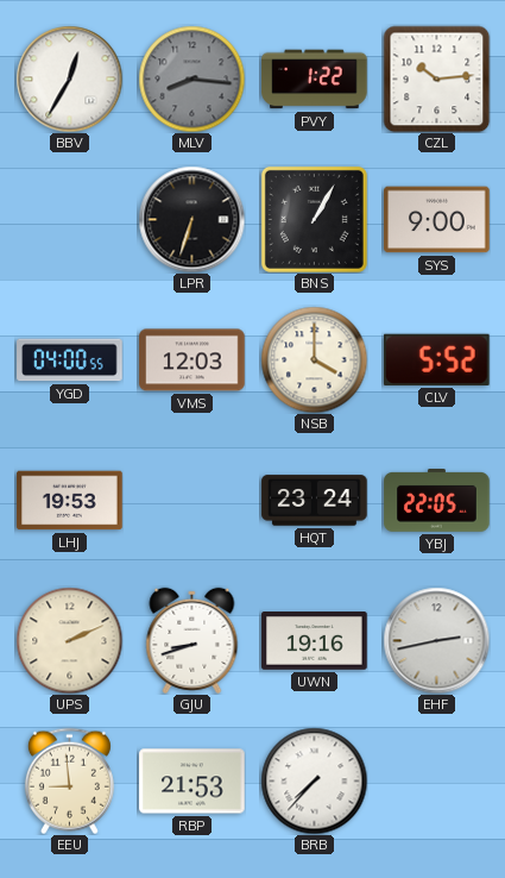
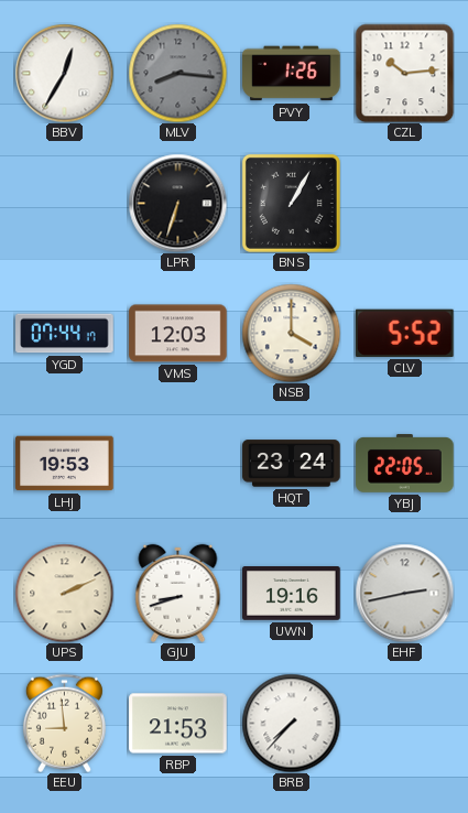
PVY: 1:22 -> 1:26 (292, 74)
SYS: 9:00 -> none (437, 220)
YGD: 04:00 -> 07:44 (65, 334)
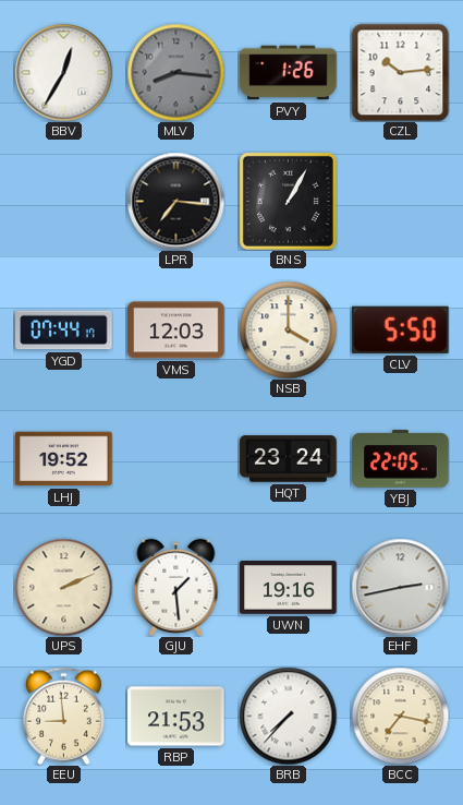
LPR: 6:33 -> 7:16 (175, 201)
CLV: 5:52 -> 5:50 (400, 329)
LHJ: 19:53 -> 19:52 (64, 459)
GJU: 8:42 -> 1:29 (176, 587)
BCC: none -> 7:17 (400, 716)
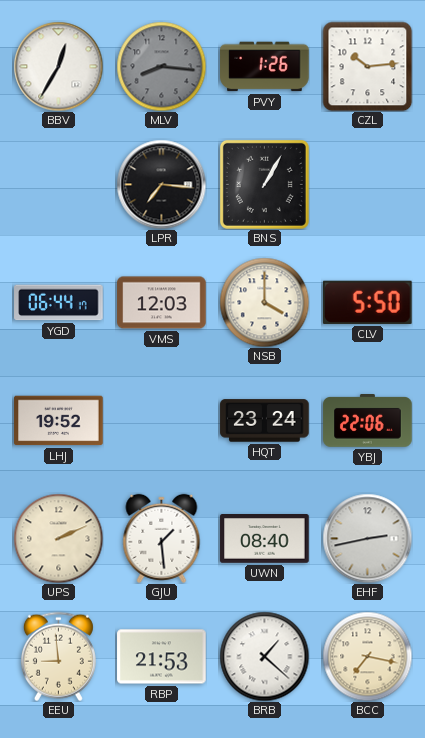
YGD: 07:44 -> 06:44 (59, 303)
YBJ: 22:05 -> 22:06 (368, 421)
UWN: 19:16 -> 08:40 (265, 539)
BRB: 7:37 -> 1:22 (264, 656)
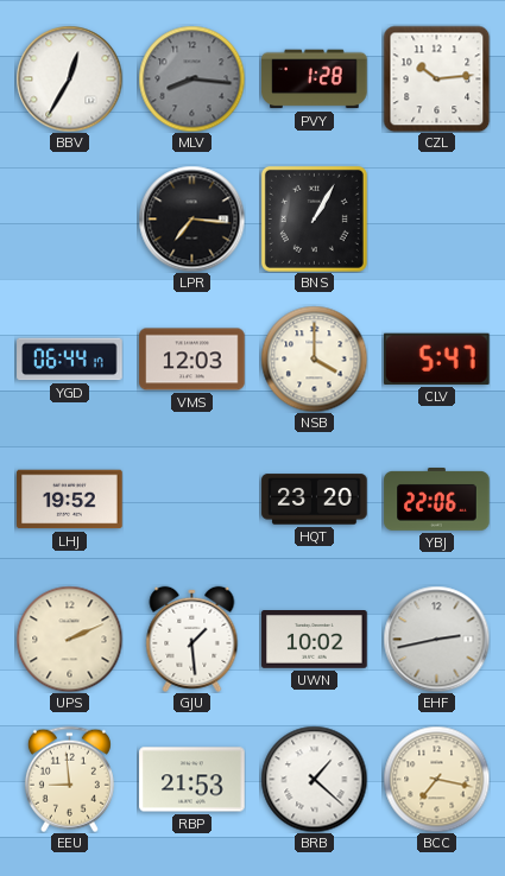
PVY: 1:26 -> 1:28 (315, 80)
CLV: 5:50 -> 5:47 (436, 358)
HQT: 23:24 -> 23:20 (315, 500)
UWN: 08:40 -> 10:02 (315, 640)
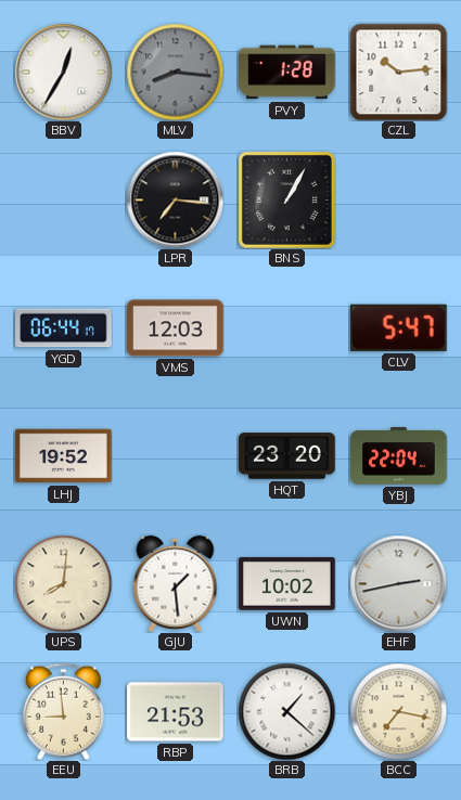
NSB: 4:00 -> none (314, 358)
YBJ: 22:06 -> 22:04 (399, 456)
UPS: 2:11 -> 8:01 (63, 583)
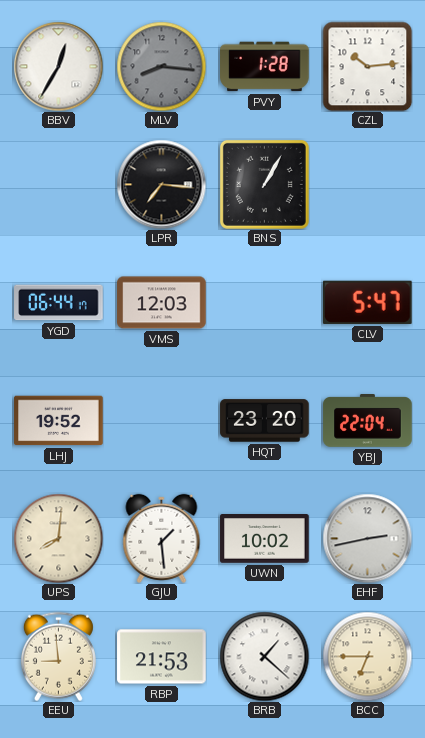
BCC: 7:17 -> 6:45 (367, 656)
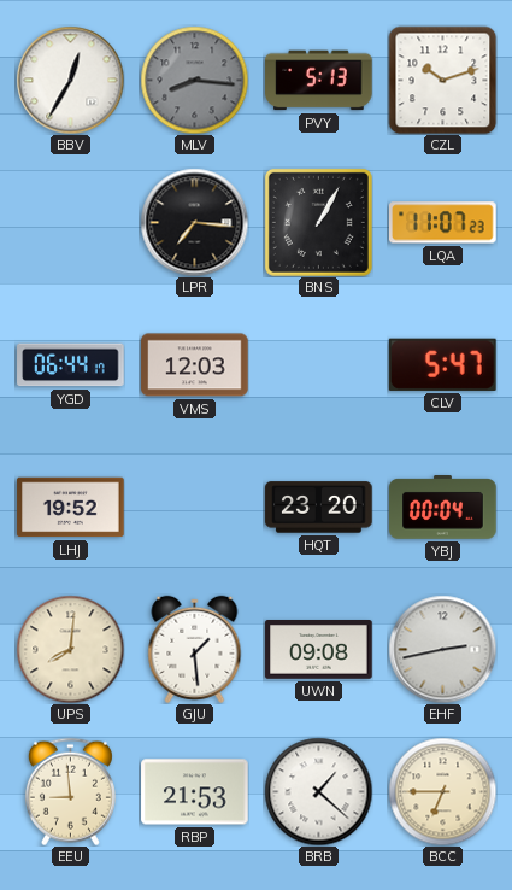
PVY: 1:28 -> 5:13 (319, 81)
CZL: 10:14 -> 10:12 (442, 80)
LQA: none -> 11:07 (443, 223)
YBJ: 22:04 -> 00:04 (443, 508)
UWN: 10:02 -> 09:08 (319, 650)
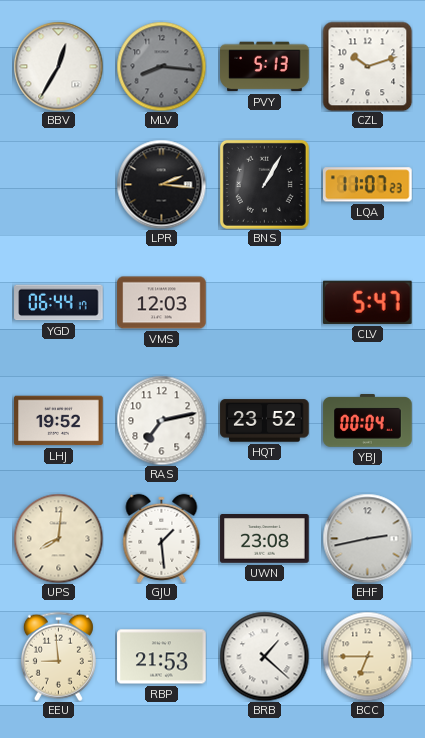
LPR: 7:16 -> 2:16 (161, 184)
RAS: none -> 7:13 (161, 420)
HQT: 23:20 -> 23:52 (265, 421)
UWN: 09:08 -> 23:08 (265, 539)
